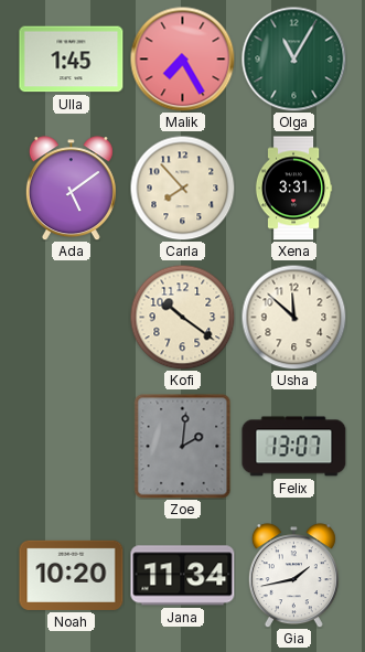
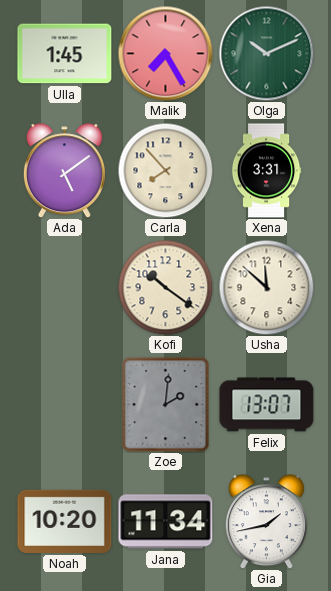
Olga: 11:05 -> 10:11 (266, 53)
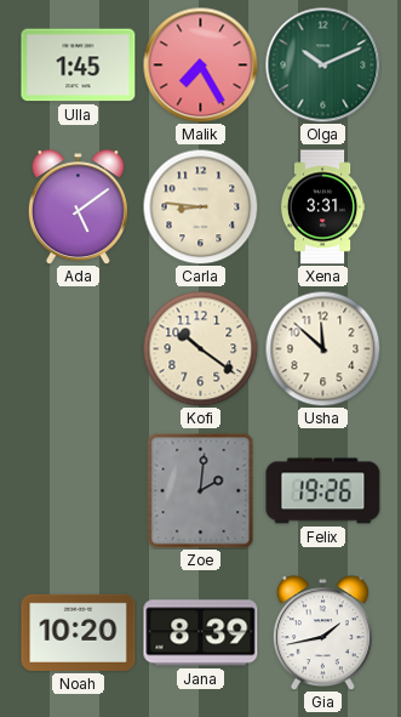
Carla: 7:53 -> 8:46 (200, 206)
Felix: 13:07 -> 19:26 (323, 491)
Jana: 11:34 -> 8:39 (201, 633)
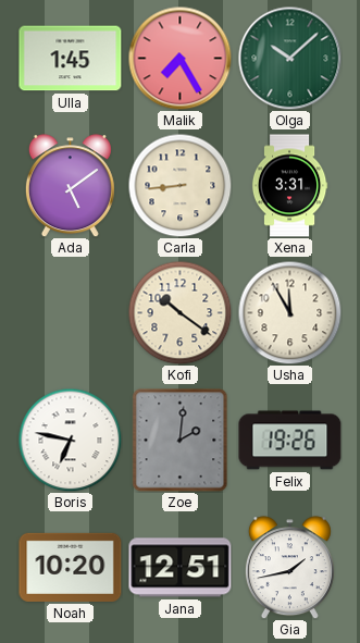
Olga: 10:11 -> 10:08 (289, 58)
Carla: 8:46 -> 8:44 (179, 185)
Usha: 11:52 -> 11:55 (289, 312)
Boris: none -> 6:47 (70, 440)
Jana: 8:39 -> 12:51 (181, 568)
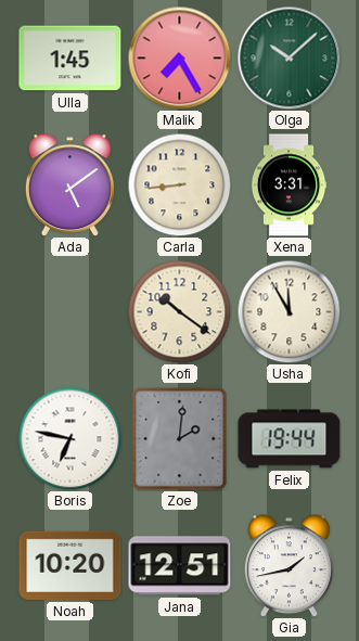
Felix: 19:26 -> 19:44 (290, 439)
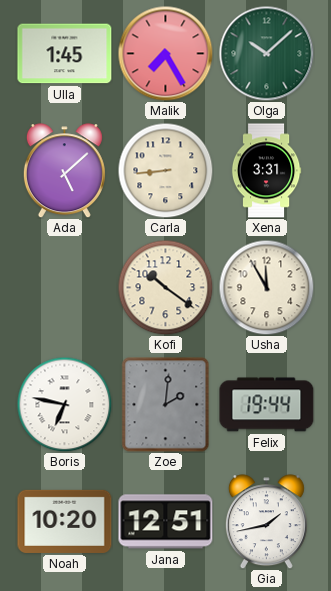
Ada: 5:09 -> 5:08 (64, 171)
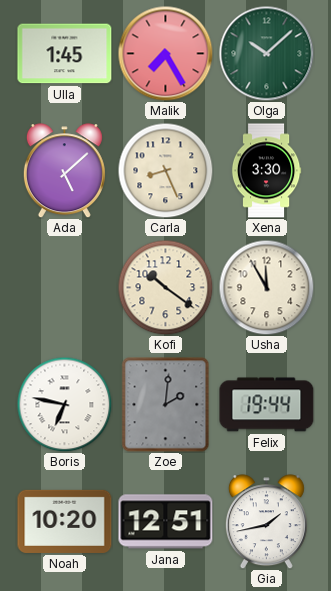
Carla: 8:44 -> 8:26 (165, 170)
Xena: 3:31 -> 3:30 (266, 171)
